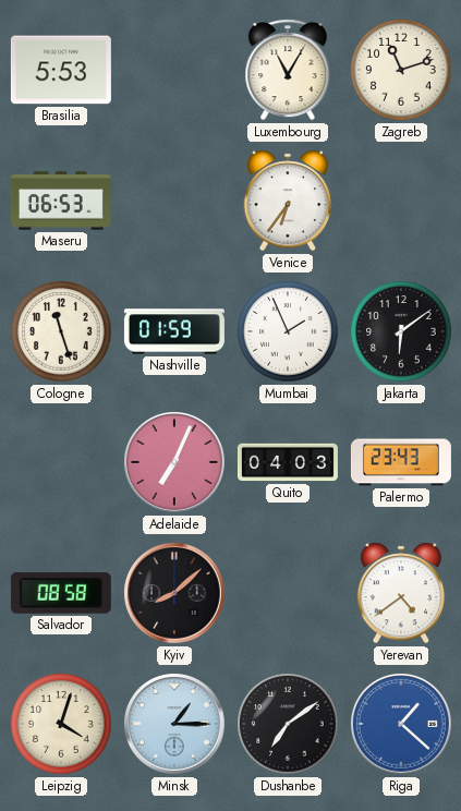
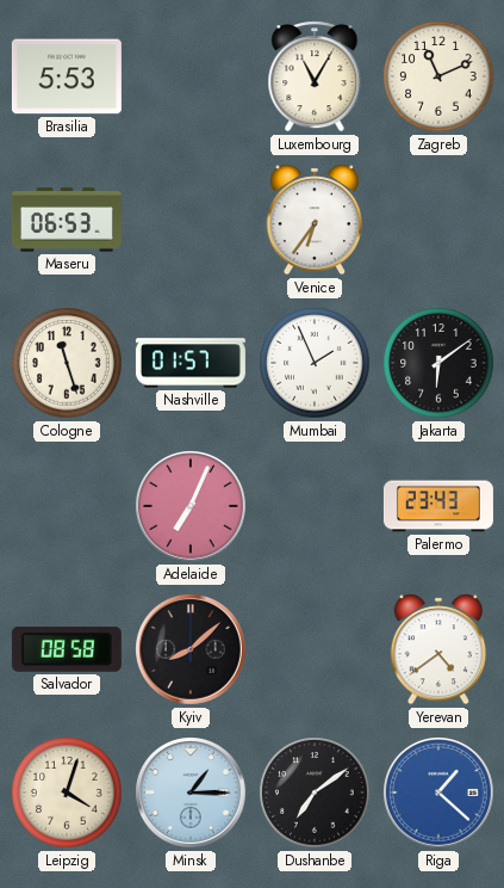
Zagreb: 11:12 -> 11:11 (438, 76)
Nashville: 01:59 -> 01:57 (191, 363)
Quito: 04:03 -> none (288, 462)
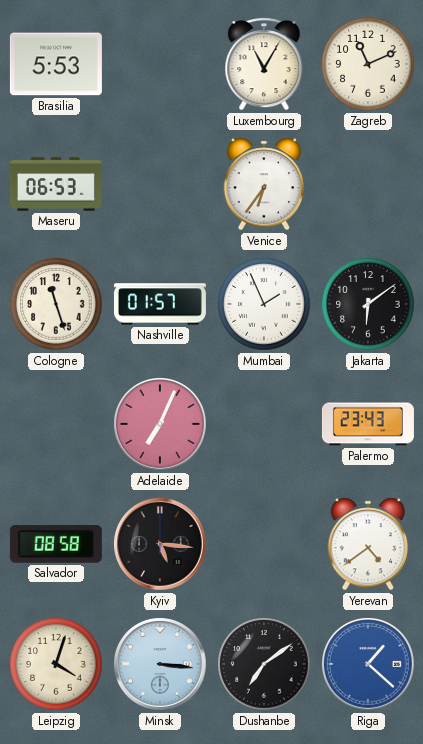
Kyiv: 8:08 -> 5:16 (161, 545)
Minsk: 1:15 -> 3:16 (161, 665)
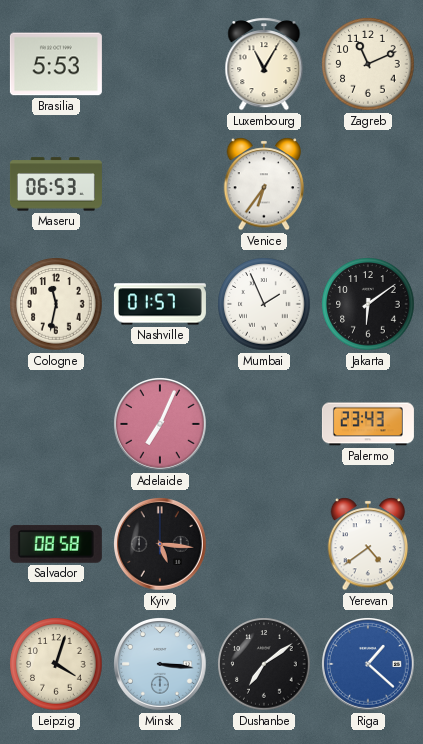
Cologne: 11:27 -> 11:32 (56, 304)
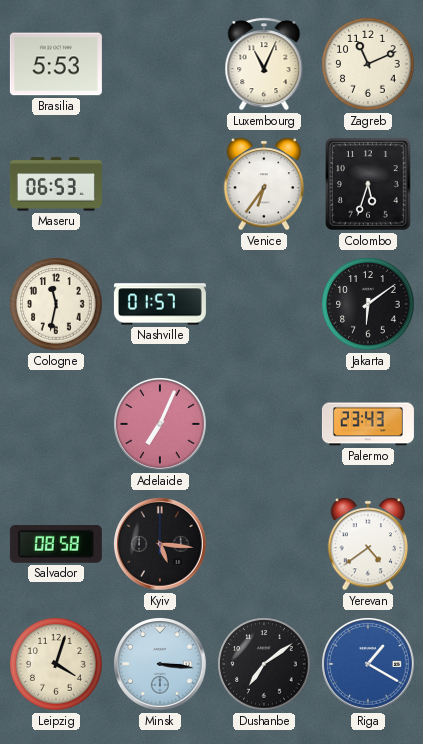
Luxembourg: 11:05 -> 11:04 (264, 64)
Colombo: none -> 5:33 (369, 185)
Mumbai: 1:56 -> none (264, 304)
Riga: 1:22 -> 1:20 (369, 665)
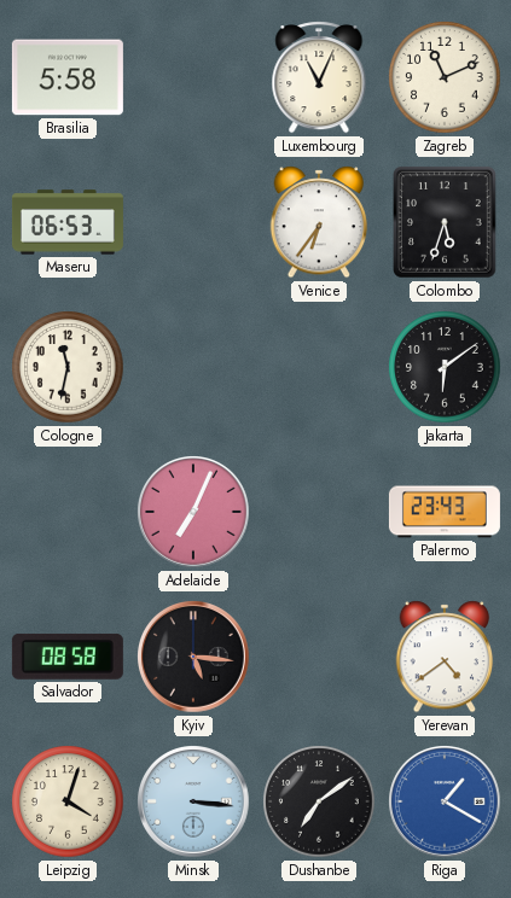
Brasilia: 5:53 -> 5:58 (68, 77)
Nashville: 01:57 -> none (160, 304)
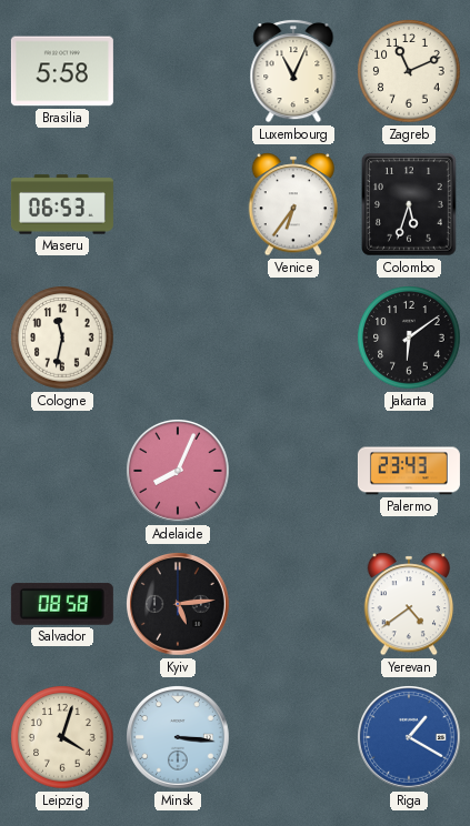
Adelaide: 7:04 -> 8:04 (179, 472)
Kyiv: 5:16 -> 5:14 (179, 605)
Dushanbe: 7:09 -> none (319, 801)
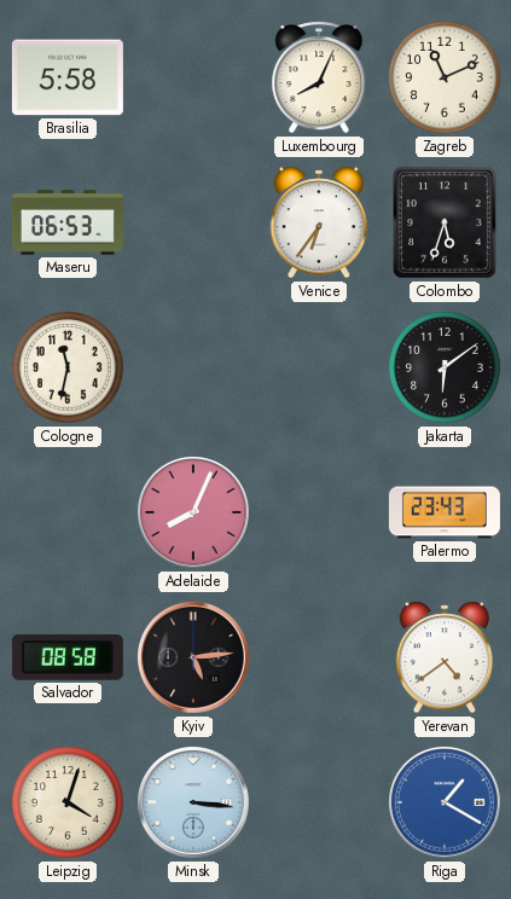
Luxembourg: 11:04 -> 8:04 (319, 77)
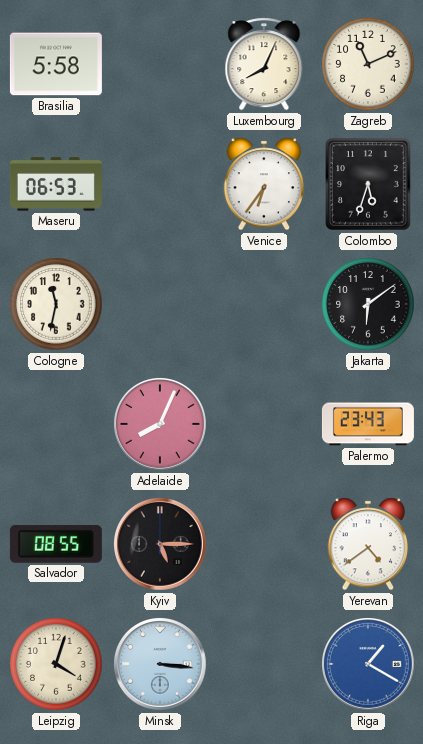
Salvador: 08:58 -> 08:55 (56, 544)
Kyiv: 5:14 -> 5:15 (161, 545)
